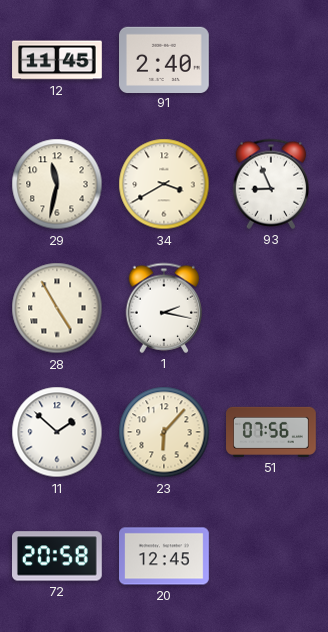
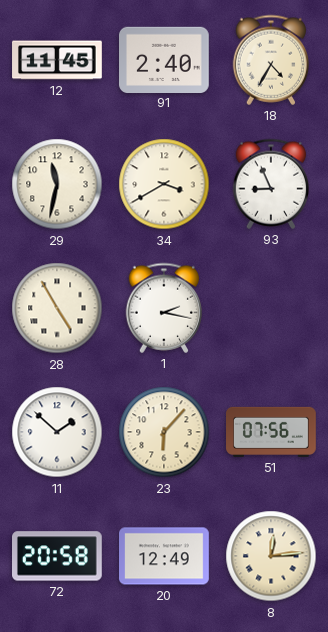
18: none -> 4:35 (271, 60)
20: 12:45 -> 12:49 (165, 556)
8: none -> 12:14 (271, 556)
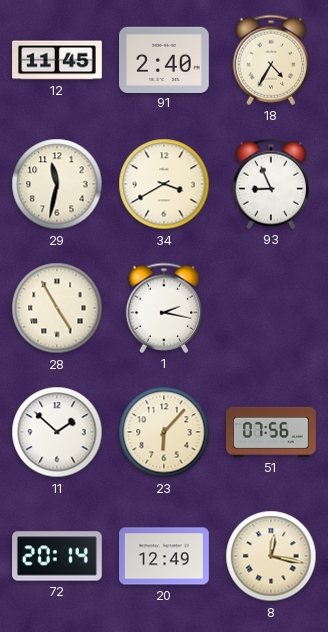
72: 20:58 -> 20:14 (58, 556)
8: 12:14 -> 12:17 (271, 556)
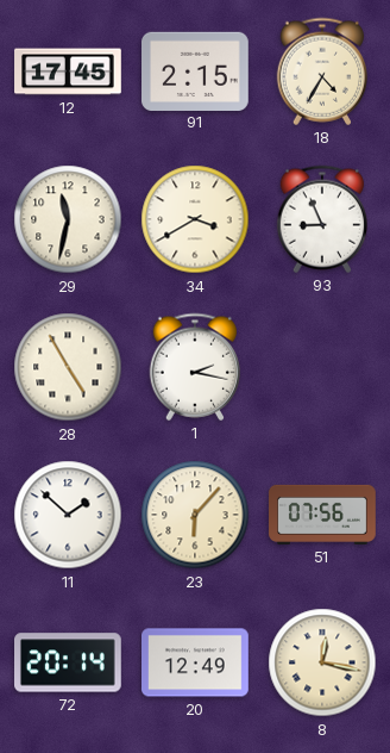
12: 11:45 -> 17:45 (68, 71)
91: 2:40 -> 2:15 (196, 70)
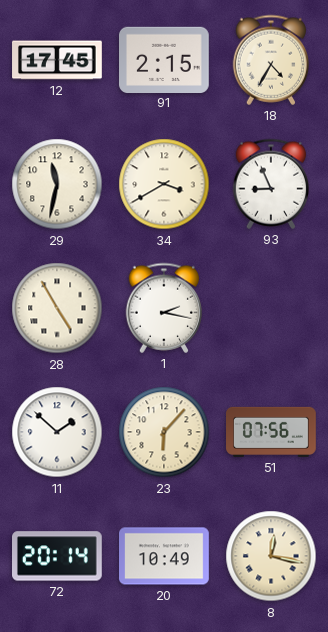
20: 12:49 -> 10:49 (165, 556)
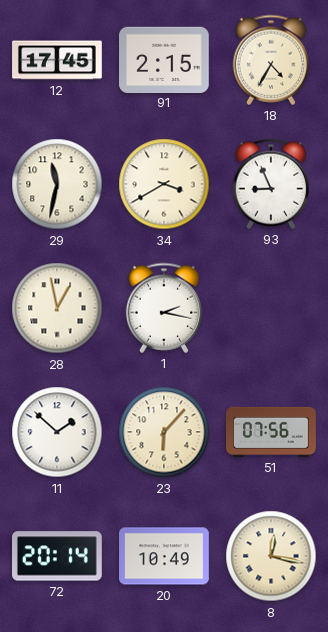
28: 4:55 -> 12:58 (57, 308)
